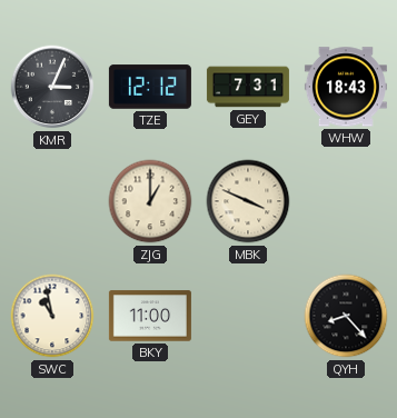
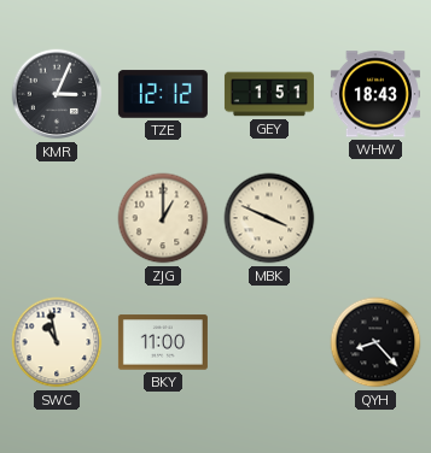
GEY: 7:31 -> 1:51 (269, 94)
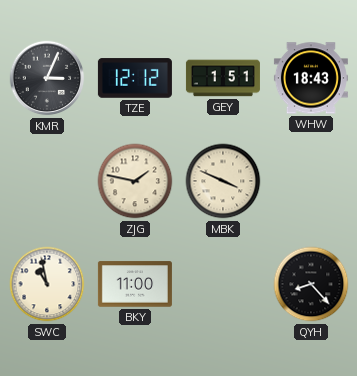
ZJG: 1:00 -> 1:47 (135, 181)
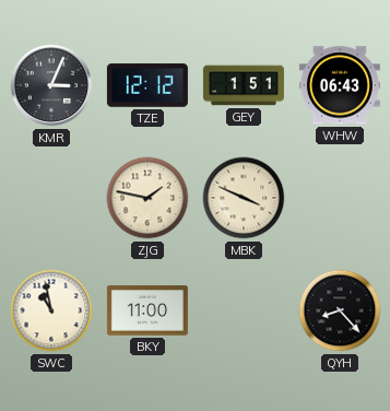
WHW: 18:43 -> 06:43 (340, 85)
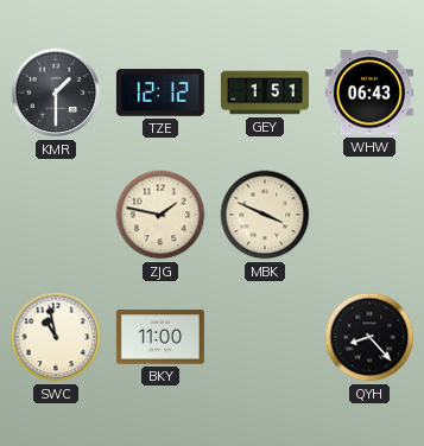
KMR: 3:04 -> 1:30 (56, 93)
